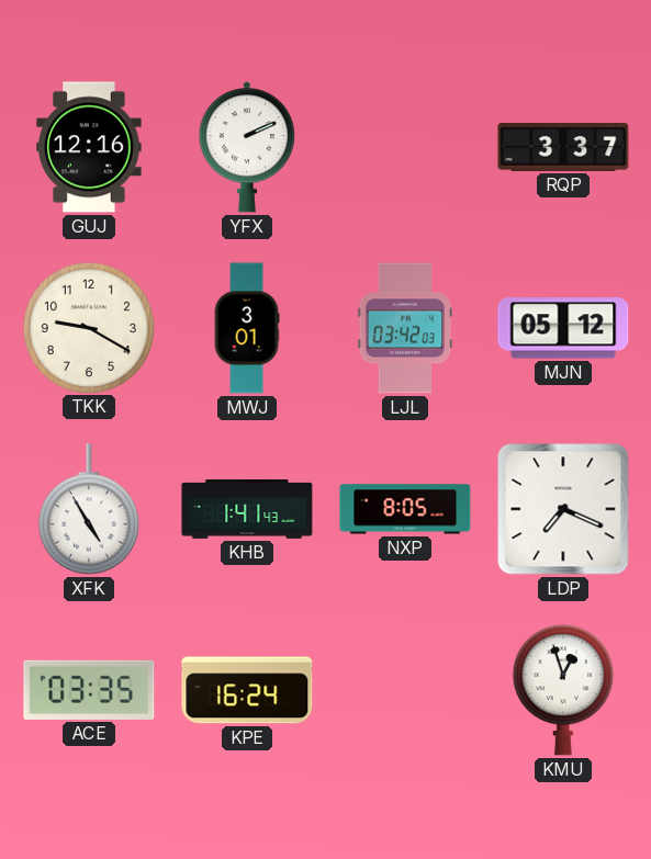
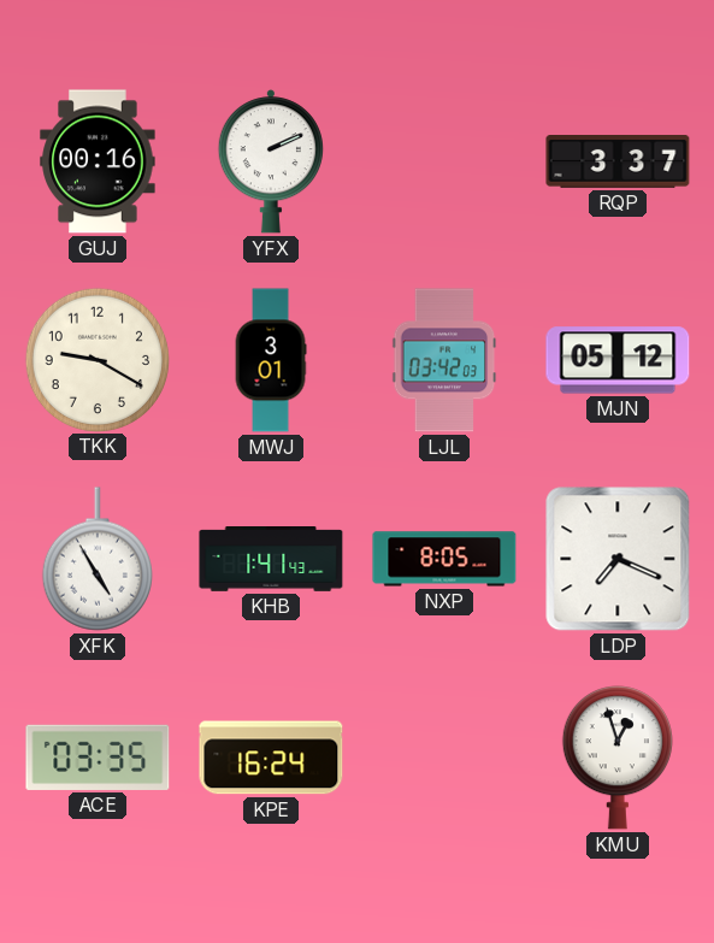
GUJ: 12:16 -> 00:16 (98, 161)
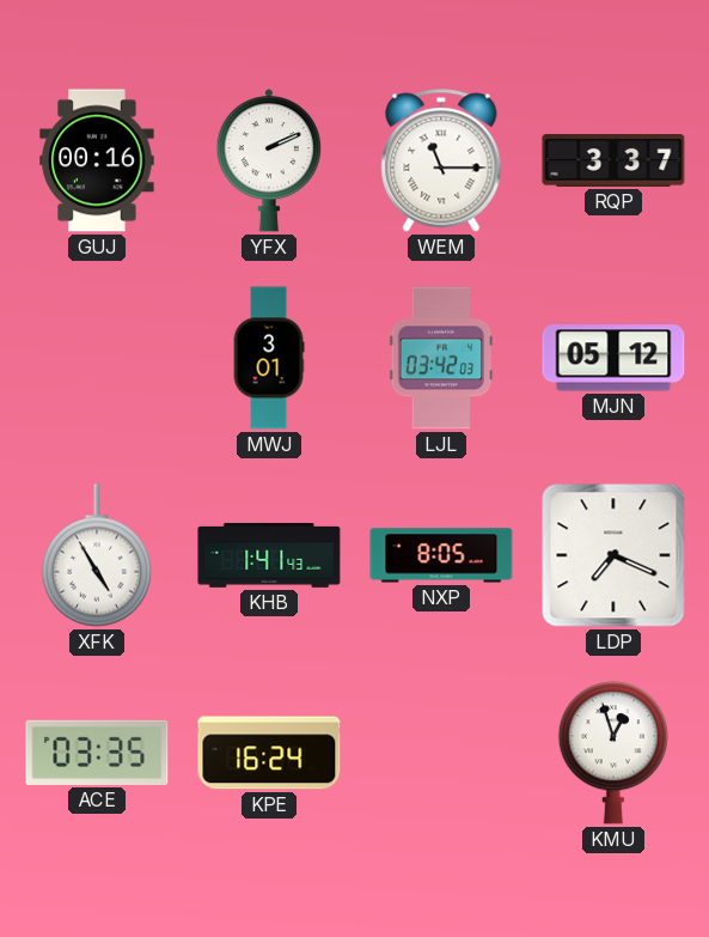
WEM: none -> 11:15 (441, 160)
TKK: 9:20 -> none (96, 359)
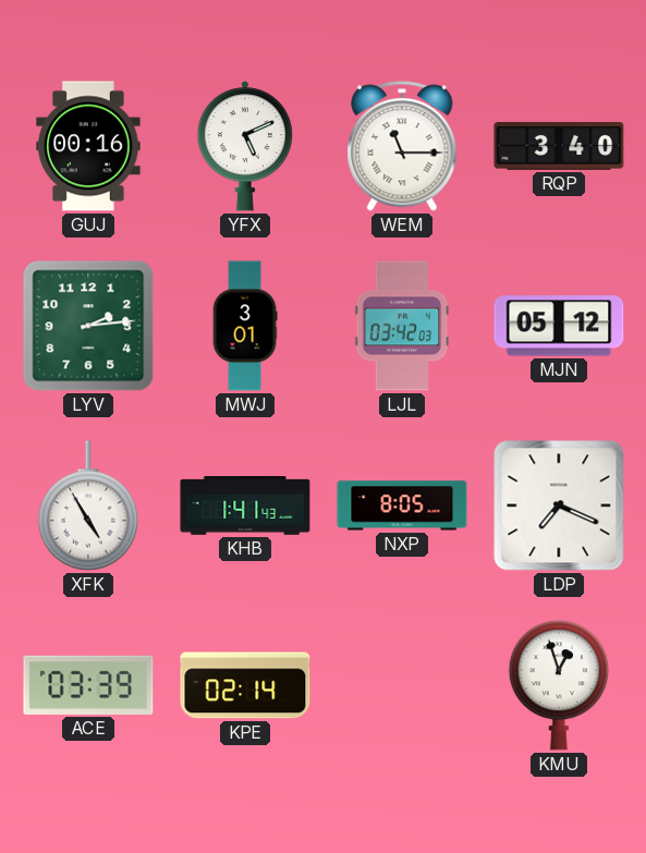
YFX: 2:11 -> 5:11 (245, 146)
RQP: 3:37 -> 3:40 (559, 147)
LYV: none -> 2:14 (88, 326)
ACE: 03:35 -> 03:39 (88, 685)
KPE: 16:24 -> 02:14 (245, 685)
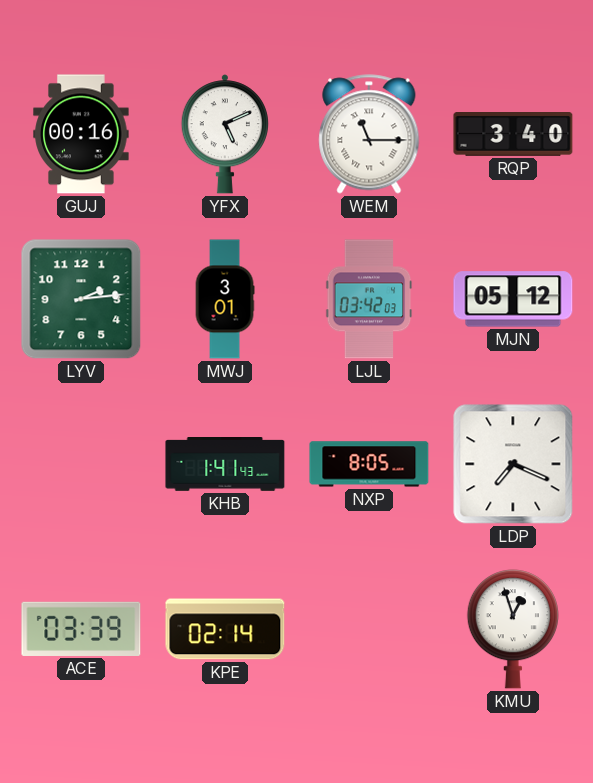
XFK: 4:55 -> none (88, 505)
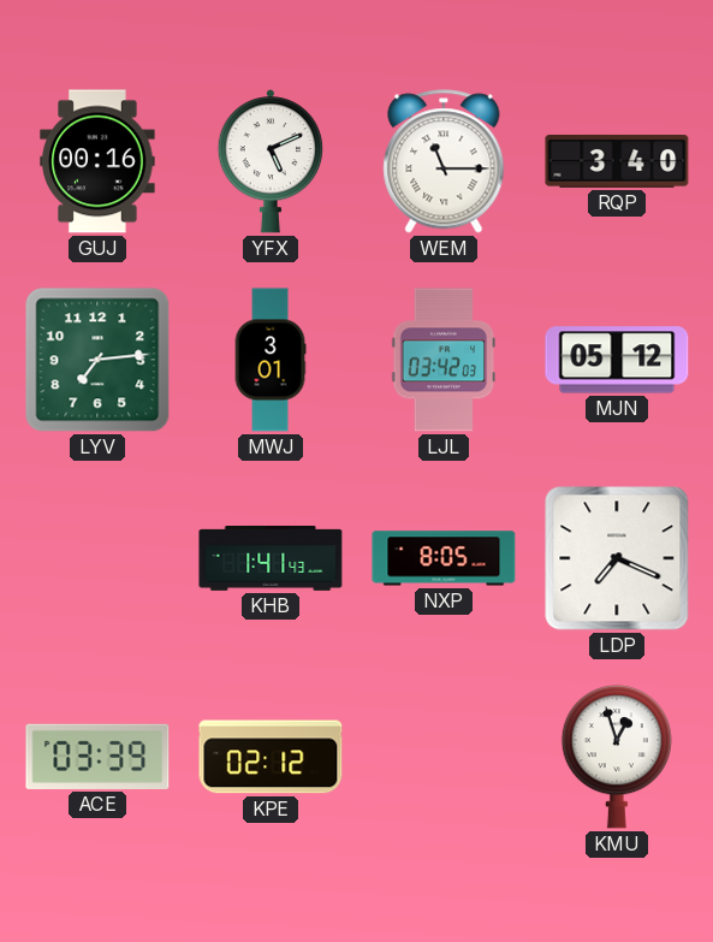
LYV: 2:14 -> 7:14 (97, 360)
KPE: 02:14 -> 02:12 (271, 757)
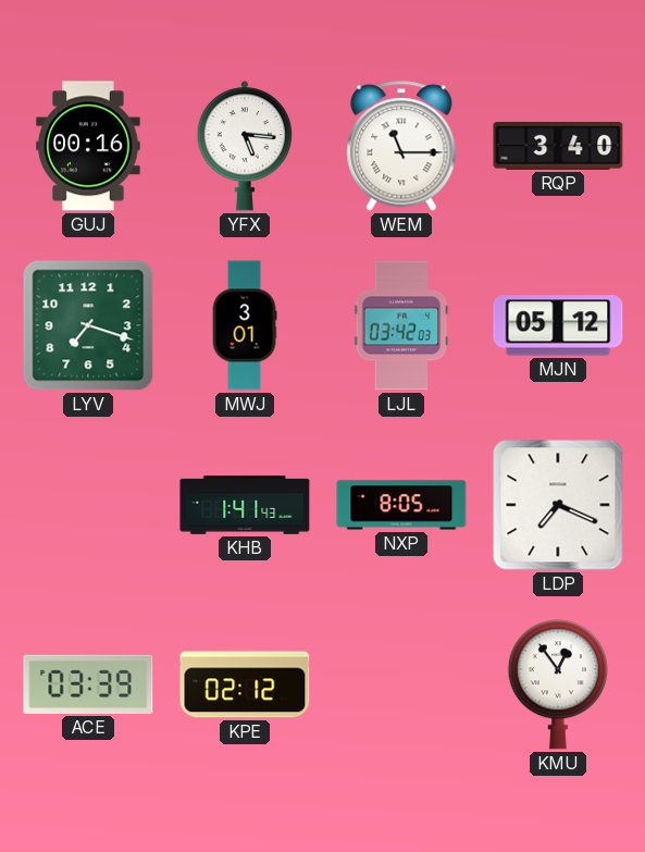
YFX: 5:11 -> 5:16 (245, 146)
LYV: 7:14 -> 7:18 (88, 325)
KMU: 12:57 -> 12:54 (558, 684)
